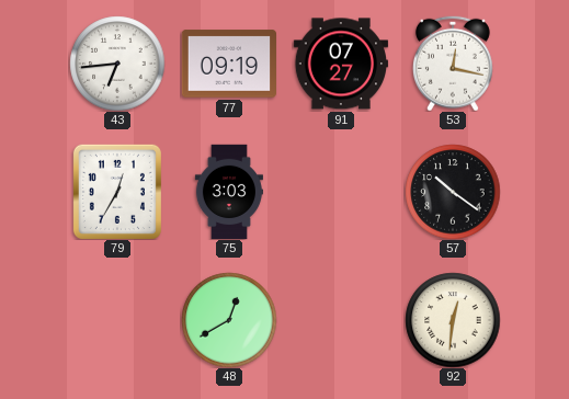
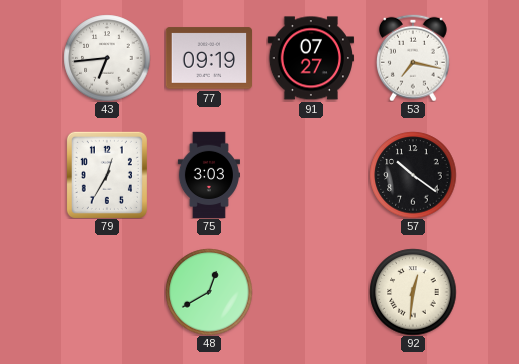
53: 12:17 -> 7:17 (413, 58)
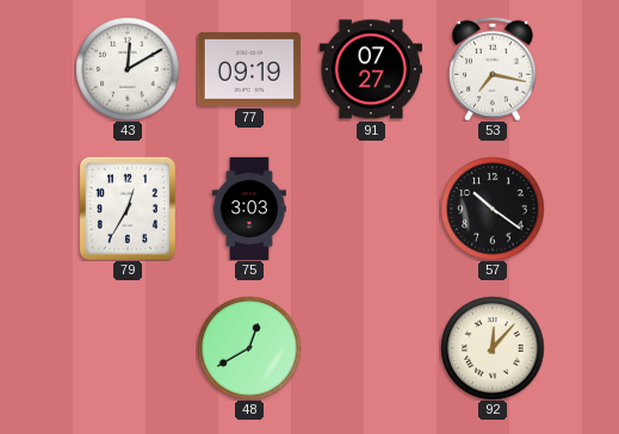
43: 6:44 -> 12:10 (128, 69)
92: 12:31 -> 12:07 (493, 348)
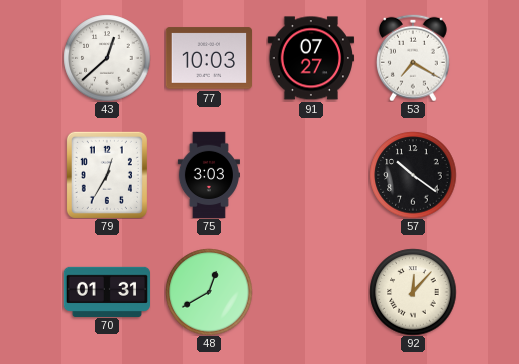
43: 12:10 -> 12:38 (107, 58)
77: 09:19 -> 10:03 (208, 58)
53: 7:17 -> 7:20 (413, 58)
70: none -> 01:31 (106, 291)
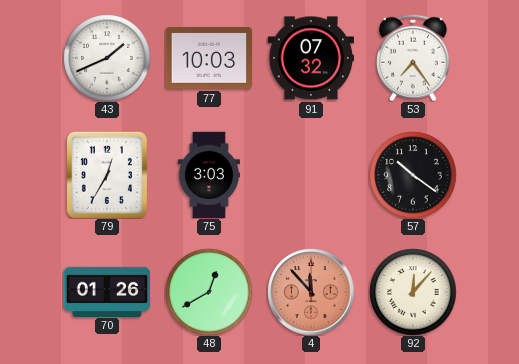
43: 12:38 -> 1:41 (107, 58)
91: 07:27 -> 07:32 (310, 58)
53: 7:20 -> 7:24 (413, 58)
70: 01:31 -> 01:26 (106, 291)
4: none -> 11:53 (311, 292)
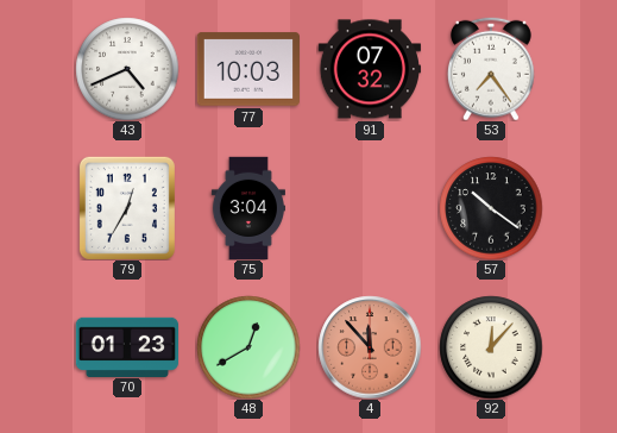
43: 1:41 -> 4:41 (127, 69)
75: 3:03 -> 3:04 (248, 208)
70: 01:26 -> 01:23 (126, 346)
